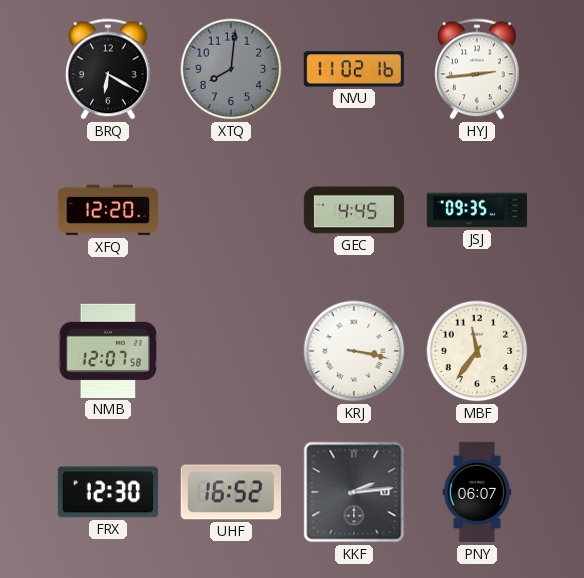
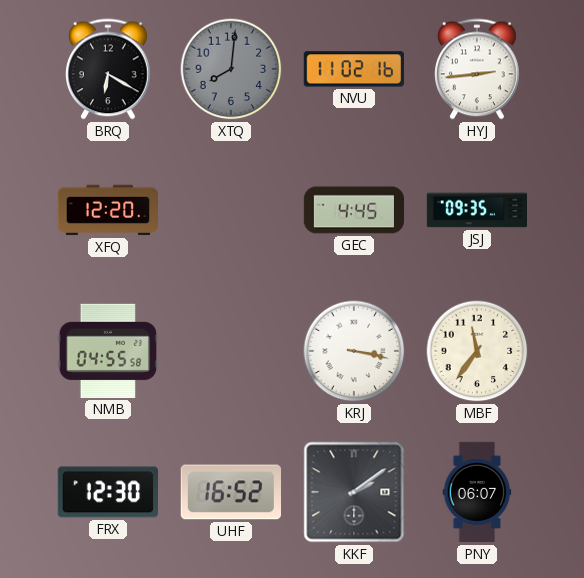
NMB: 12:07 -> 04:55 (107, 351)
KKF: 2:14 -> 2:09 (354, 492)
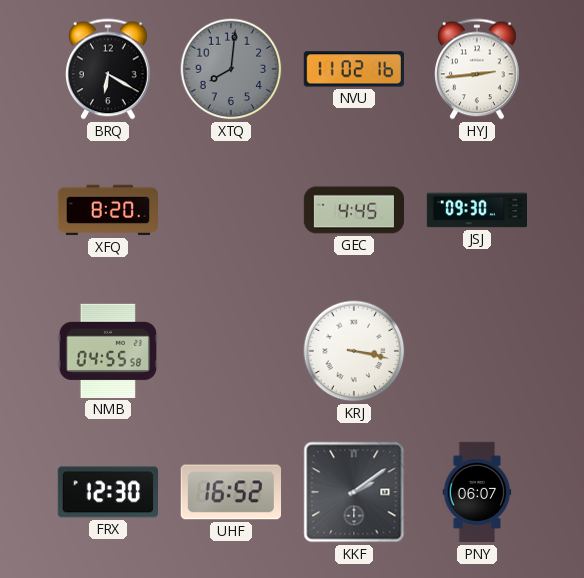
XFQ: 12:20 -> 8:20 (108, 210)
JSJ: 09:35 -> 09:30 (477, 210)
MBF: 11:36 -> none (477, 351)
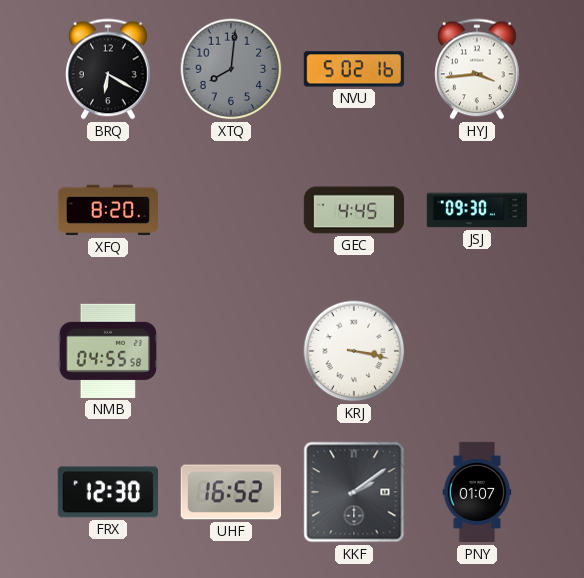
NVU: 11:02 -> 5:02 (354, 69)
HYJ: 2:44 -> 3:44 (478, 69)
PNY: 06:07 -> 01:07 (477, 492)
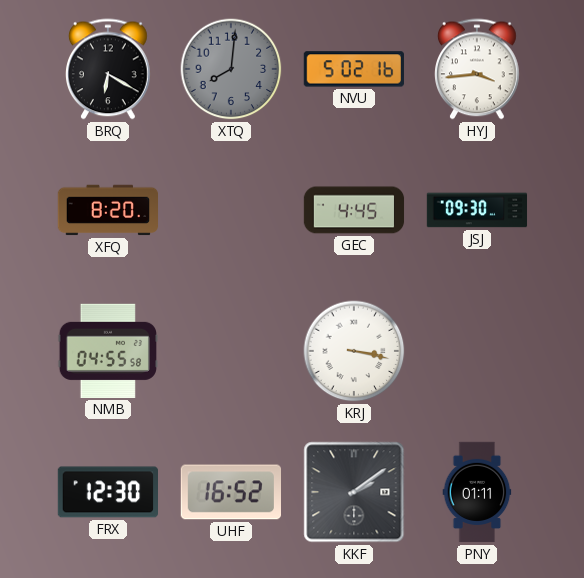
PNY: 01:07 -> 01:11 (477, 492)
